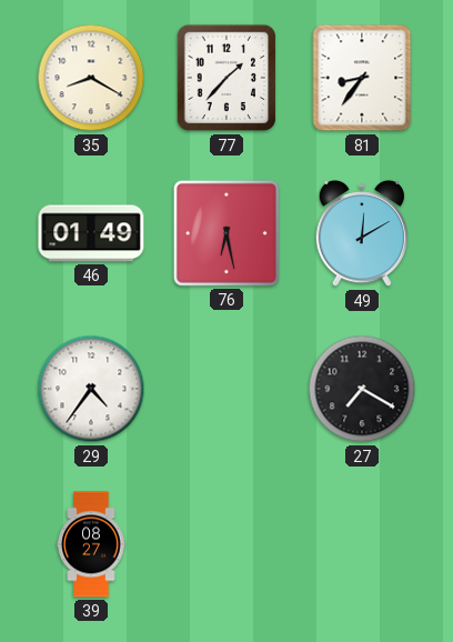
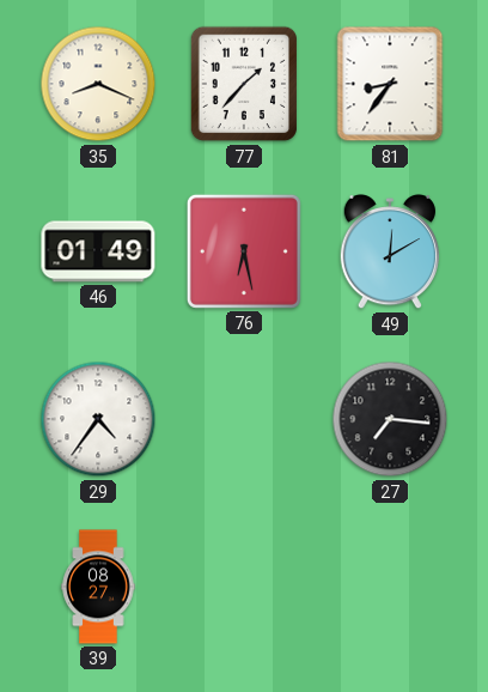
35: 8:20 -> 8:19 (98, 84)
27: 7:20 -> 7:16 (390, 419)
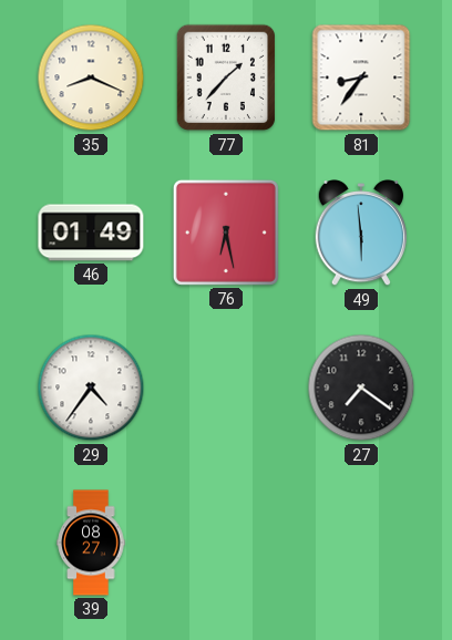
49: 12:10 -> 5:59 (360, 234)
27: 7:16 -> 7:21 (361, 388)
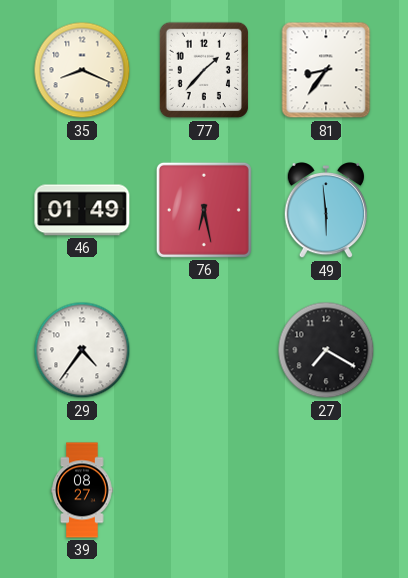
27: 7:21 -> 7:20 (326, 350)
